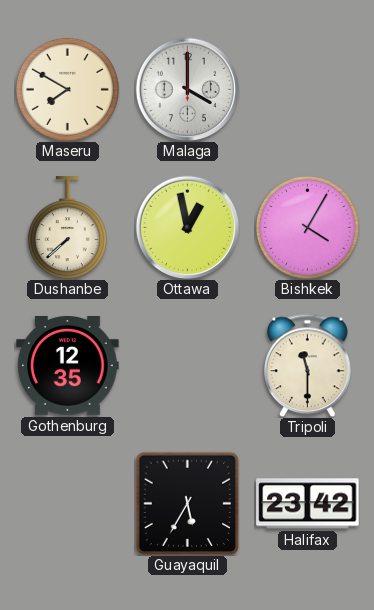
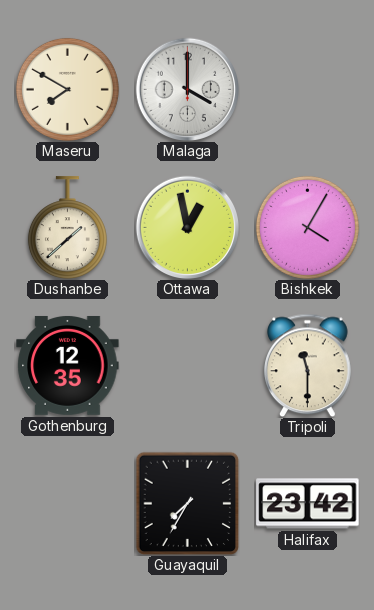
Dushanbe: 7:38 -> 1:38 (67, 228)
Guayaquil: 5:35 -> 7:35 (187, 503)
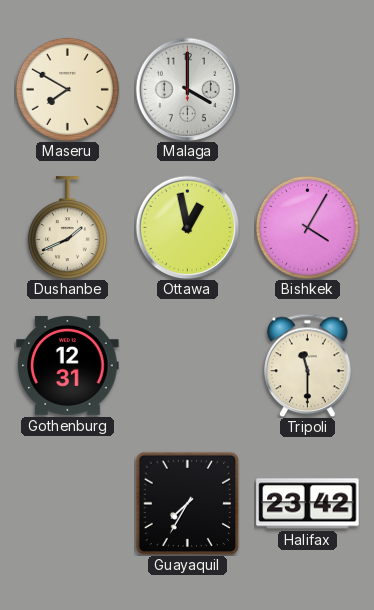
Dushanbe: 1:38 -> 1:41 (67, 228)
Gothenburg: 12:35 -> 12:31 (68, 365)
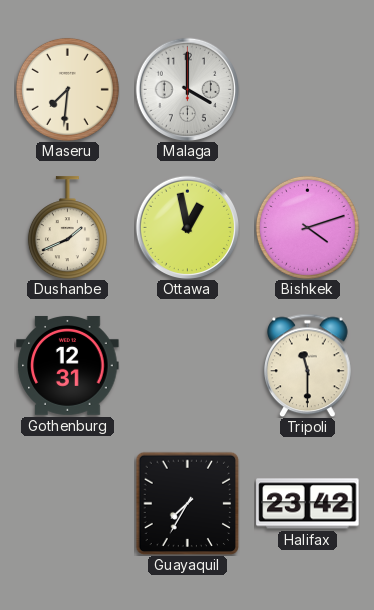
Maseru: 7:50 -> 7:31 (67, 89)
Bishkek: 4:05 -> 4:12 (307, 227)
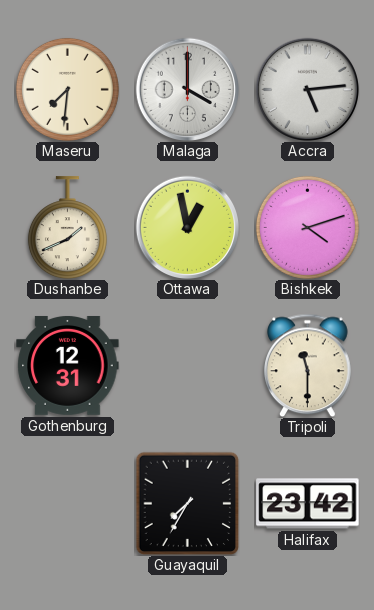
Accra: none -> 5:14 (307, 89)
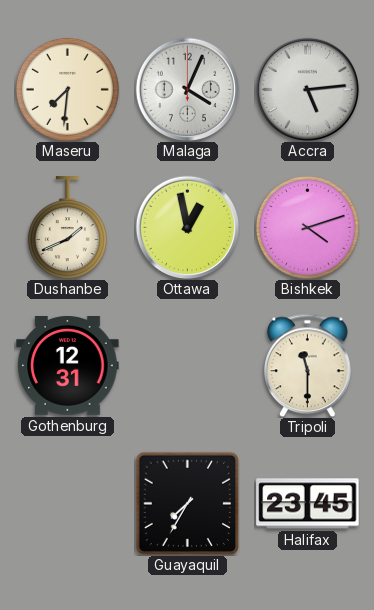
Malaga: 4:00 -> 4:04 (187, 89)
Halifax: 23:42 -> 23:45 (308, 504)
